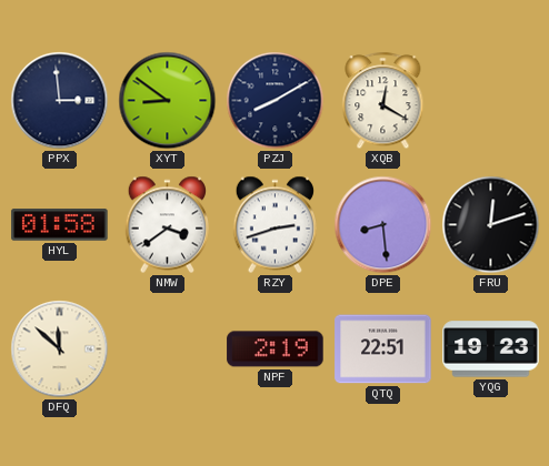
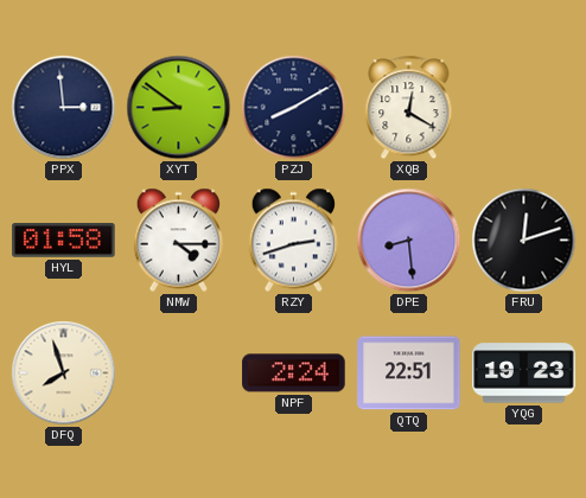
NMW: 3:39 -> 4:15 (179, 241)
DFQ: 11:52 -> 7:57 (64, 373)
NPF: 2:19 -> 2:24 (294, 373)
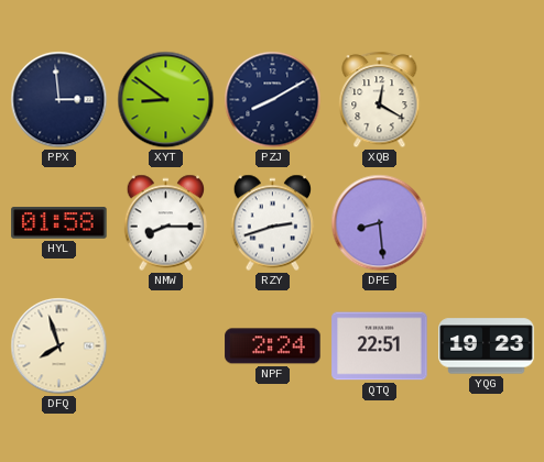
NMW: 4:15 -> 8:15 (166, 223)
FRU: 12:12 -> none (524, 241)
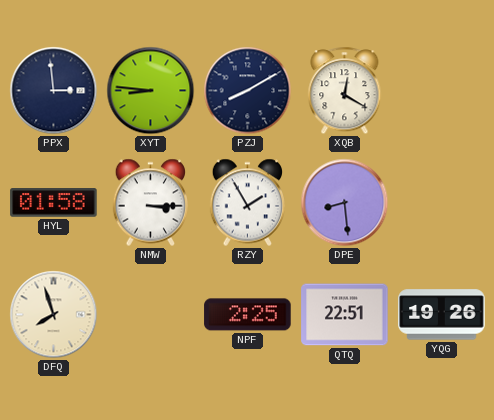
XYT: 8:51 -> 8:46 (151, 91)
NMW: 8:15 -> 3:15 (151, 203)
RZY: 2:42 -> 1:55 (248, 203)
NPF: 2:24 -> 2:25 (248, 315)
YQG: 19:23 -> 19:26 (442, 315)
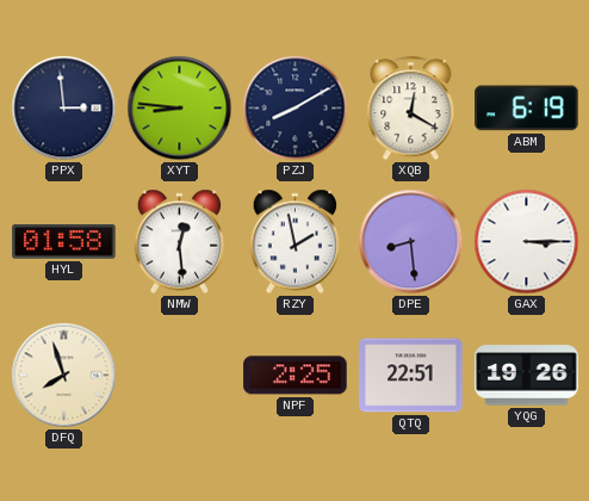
ABM: none -> 6:19 (527, 109)
NMW: 3:15 -> 12:29 (180, 242)
RZY: 1:55 -> 1:58 (296, 242)
GAX: none -> 3:15 (527, 242)
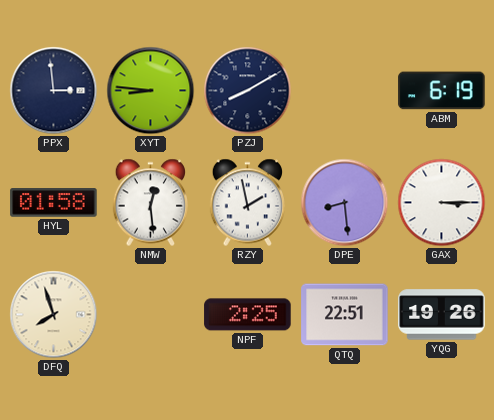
XQB: 12:20 -> none (411, 109)
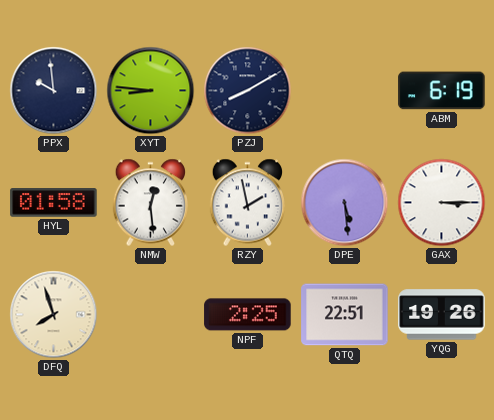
PPX: 2:59 -> 9:59 (54, 91)
DPE: 8:29 -> 5:29 (345, 203)
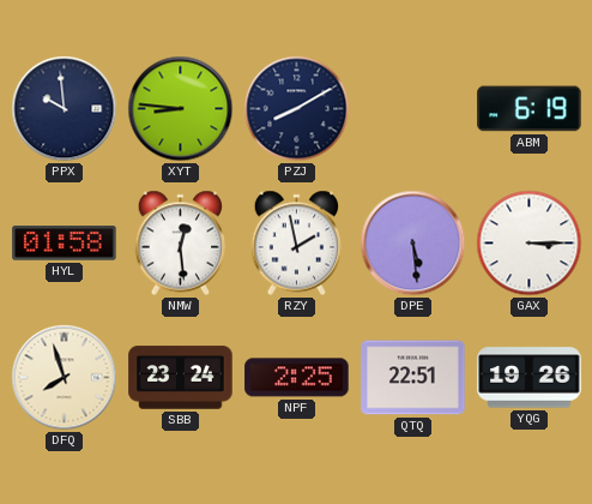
SBB: none -> 23:24 (181, 378)
